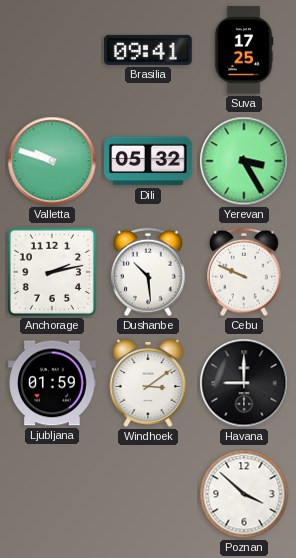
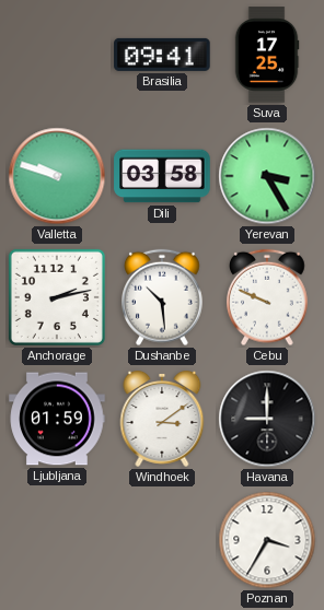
Dili: 05:32 -> 03:58 (162, 176)
Poznan: 3:52 -> 3:35 (267, 540)
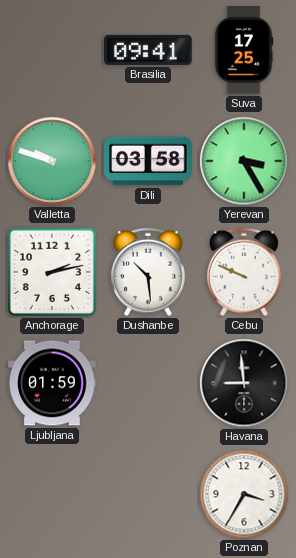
Windhoek: 3:09 -> none (162, 419)
Havana: 9:00 -> 8:59 (244, 383)
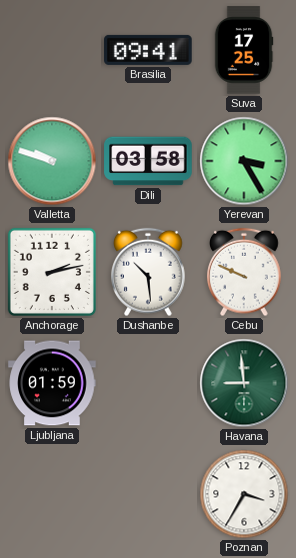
Havana dial: black -> green (244, 383)
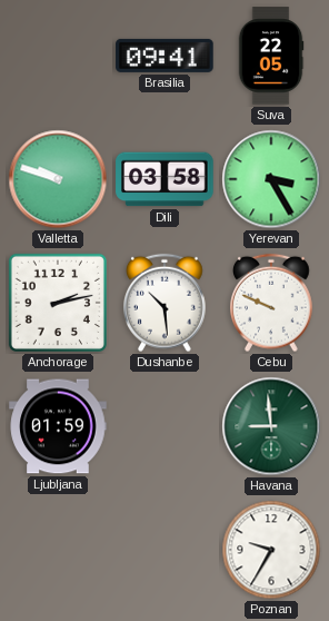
Suva: 17:25 -> 22:05 (271, 56)
Poznan: 3:35 -> 9:35 (271, 550)
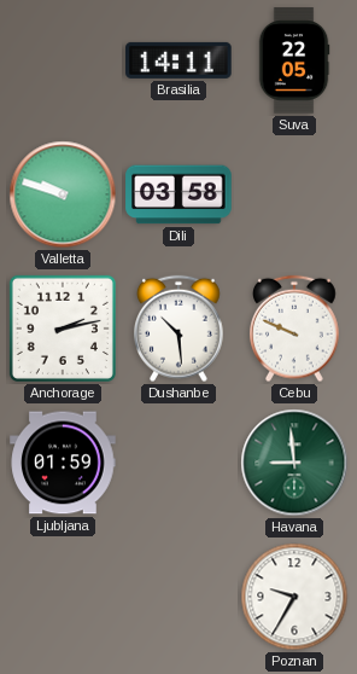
Brasilia: 09:41 -> 14:11 (178, 60)
Yerevan: 3:25 -> none (271, 179)
